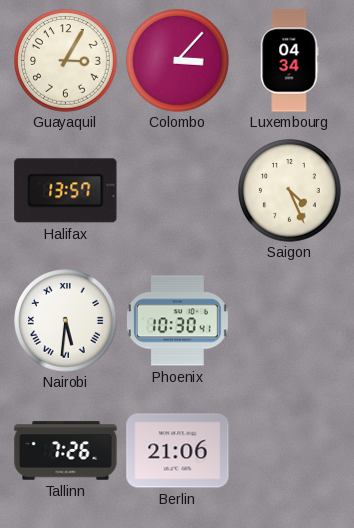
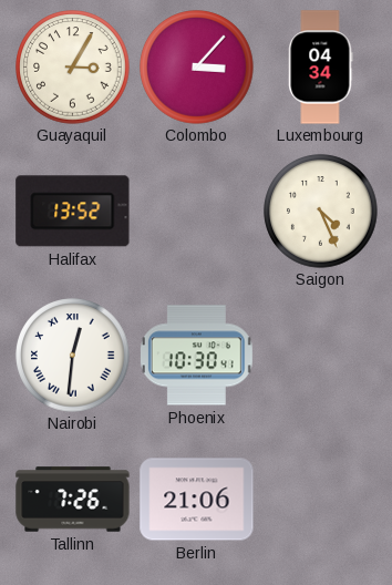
Halifax: 13:57 -> 13:52 (73, 212)
Nairobi: 5:31 -> 12:31 (73, 356)
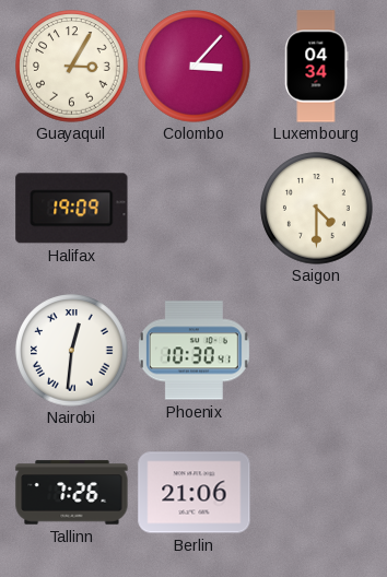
Halifax: 13:52 -> 19:09 (72, 209)
Saigon: 4:26 -> 4:30 (317, 209)
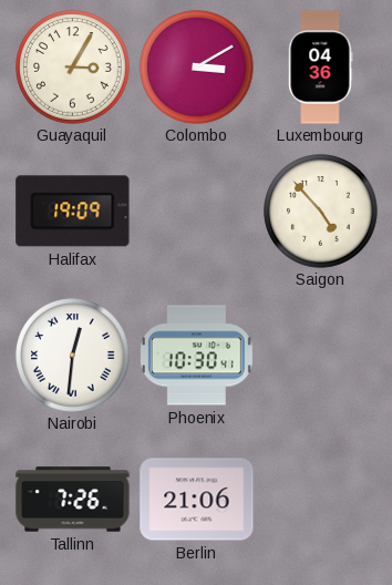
Colombo: 3:07 -> 3:10 (197, 68)
Luxembourg: 04:34 -> 04:36 (321, 68)
Saigon: 4:30 -> 4:53 (321, 212)
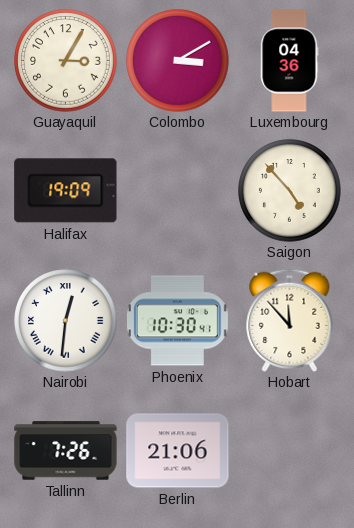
Hobart: none -> 11:53 (290, 320)
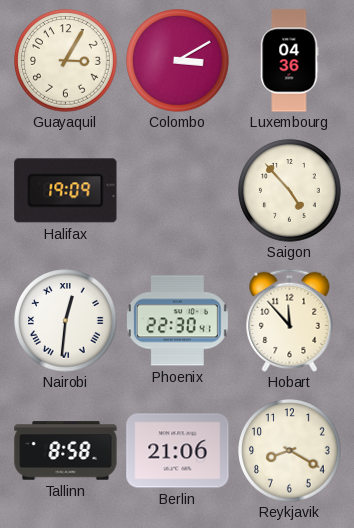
Phoenix: 10:30 -> 22:30 (177, 321)
Tallinn: 7:26 -> 8:58 (66, 451)
Reykjavik: none -> 8:20 (290, 451)
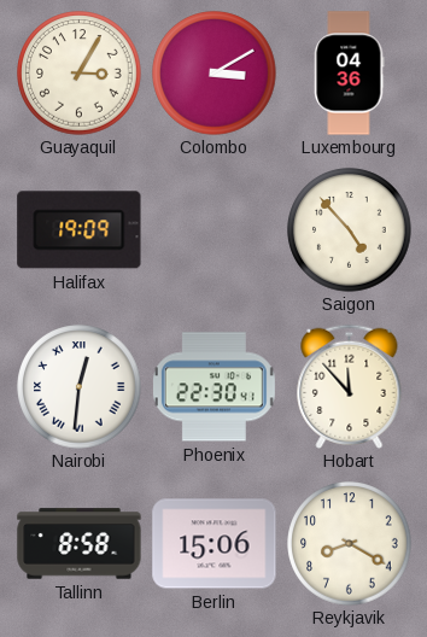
Berlin: 21:06 -> 15:06 (215, 544)
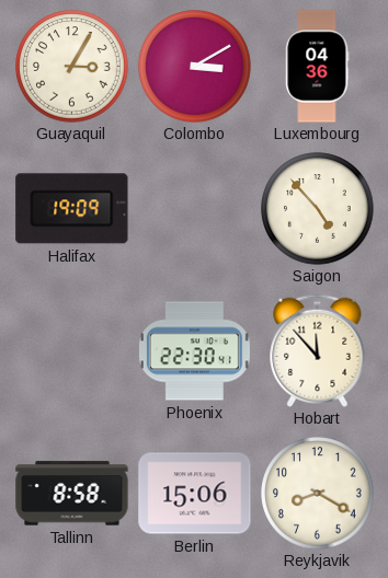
Nairobi: 12:31 -> none (80, 387)
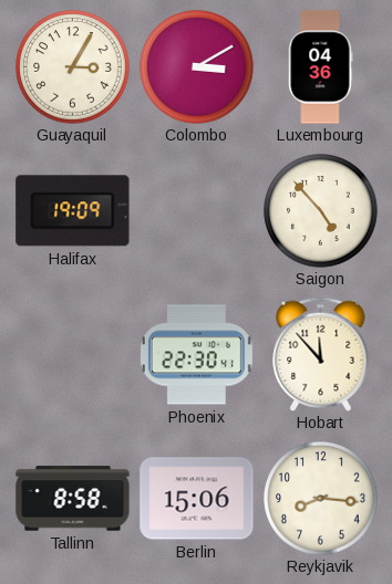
Reykjavik: 8:20 -> 8:16 (321, 499)
